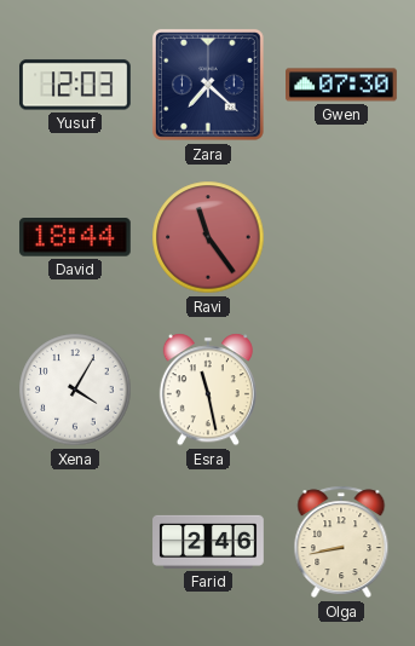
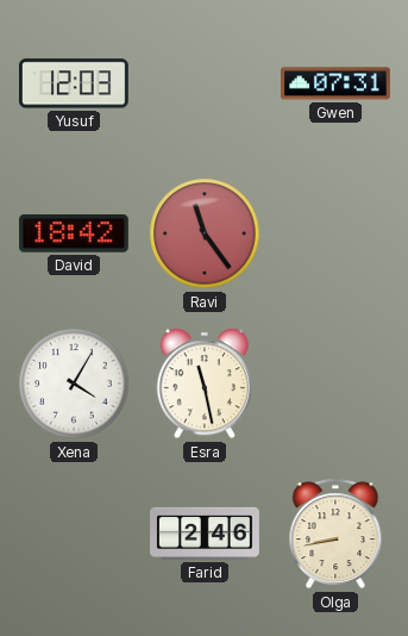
Zara: 7:22 -> none (209, 86)
Gwen: 07:30 -> 07:31 (337, 83)
David: 18:44 -> 18:42 (74, 233)
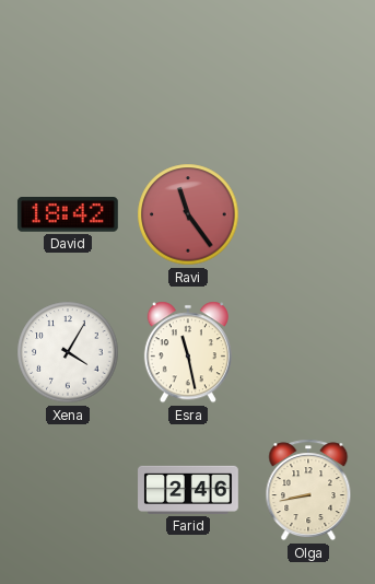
Yusuf: 12:03 -> none (74, 83)
Gwen: 07:31 -> none (337, 83)
